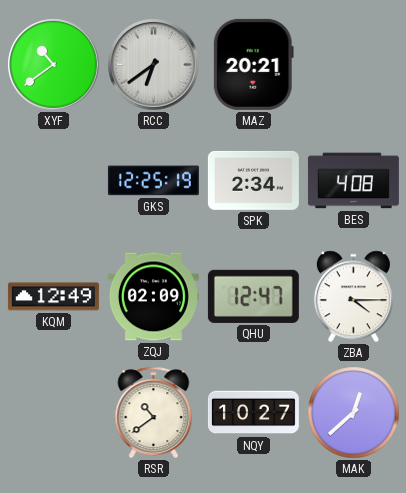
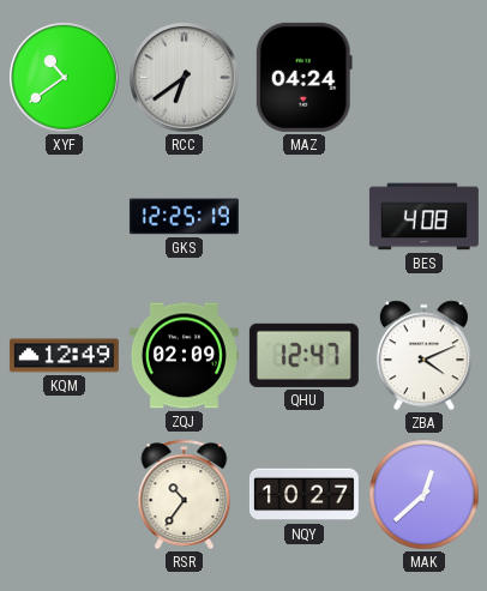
MAZ: 20:21 -> 04:24 (303, 77)
SPK: 2:34 -> none (253, 180)
ZBA: 4:15 -> 4:11 (423, 356)
RSR: 10:39 -> 10:36 (185, 495)
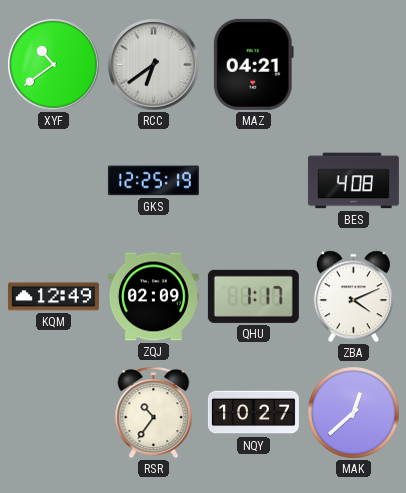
MAZ: 04:24 -> 04:21 (253, 64)
QHU: 12:47 -> 1:17 (253, 296)
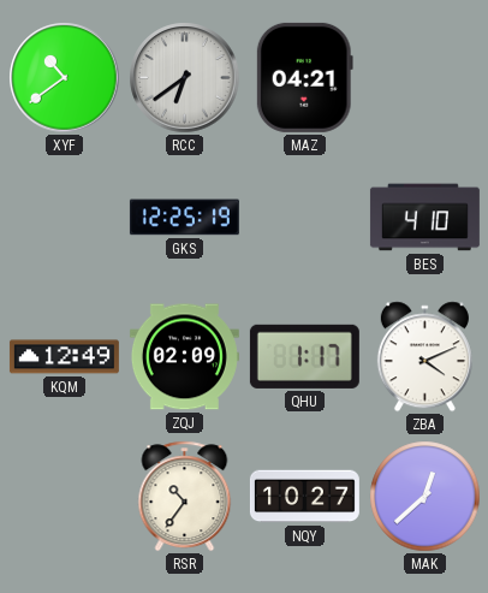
BES: 4:08 -> 4:10 (424, 218)
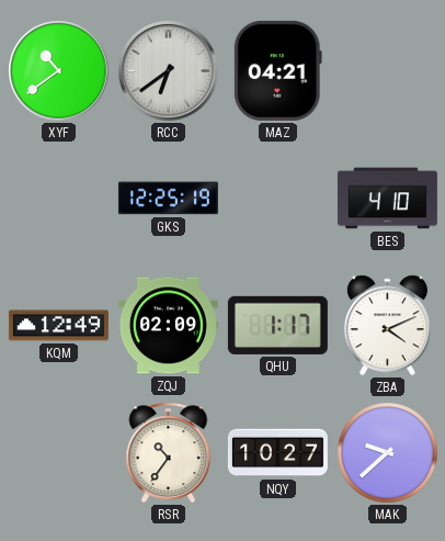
MAK: 12:38 -> 9:38 (388, 453)
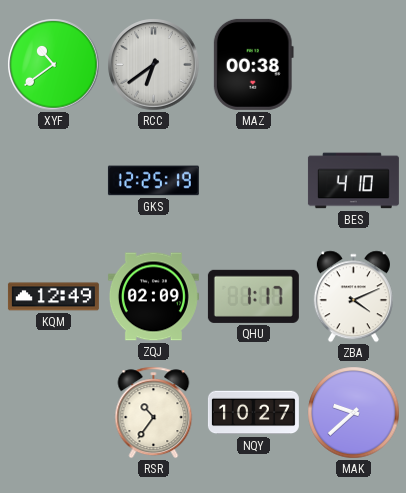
MAZ: 04:21 -> 00:38 (253, 64)
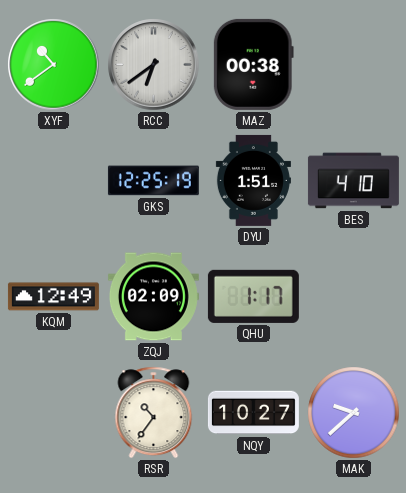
DYU: none -> 1:51 (253, 180)
ZBA: 4:11 -> none (353, 297)
